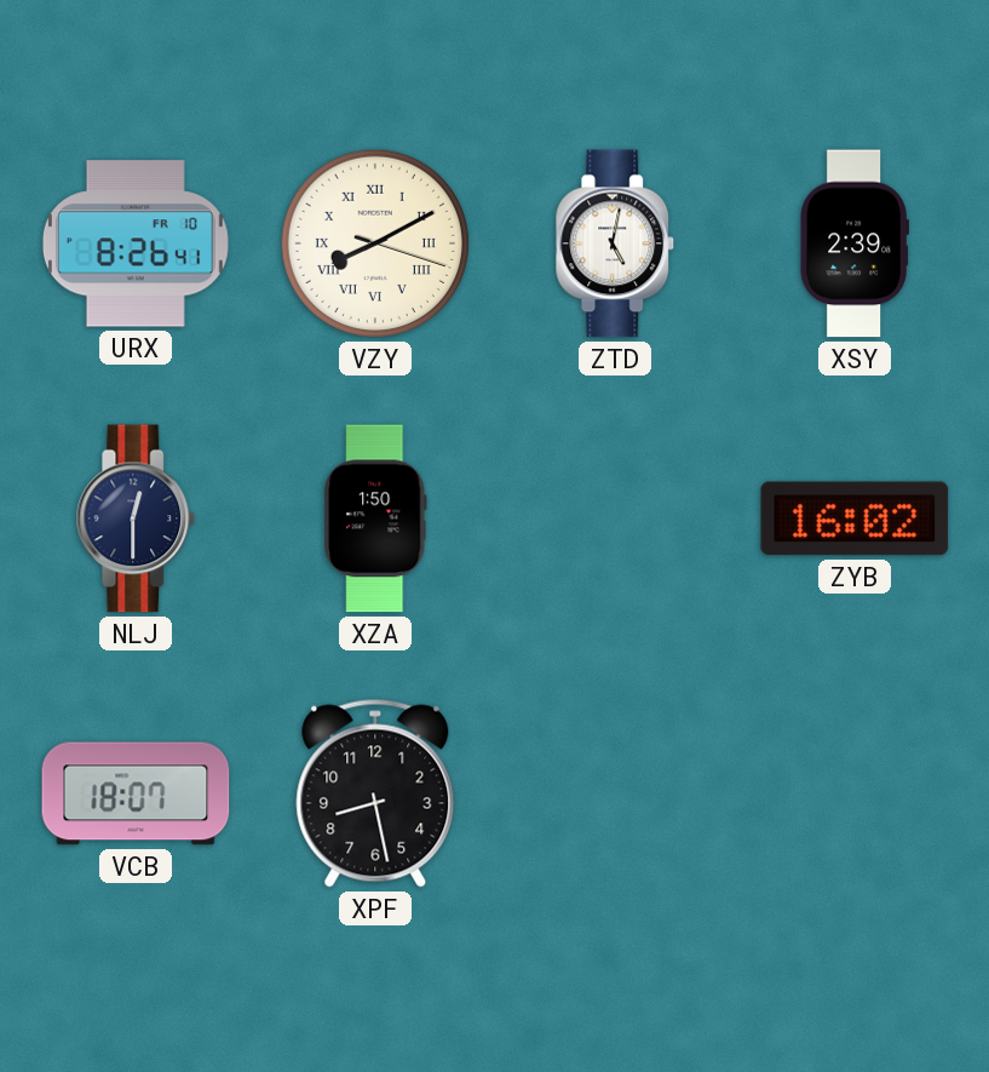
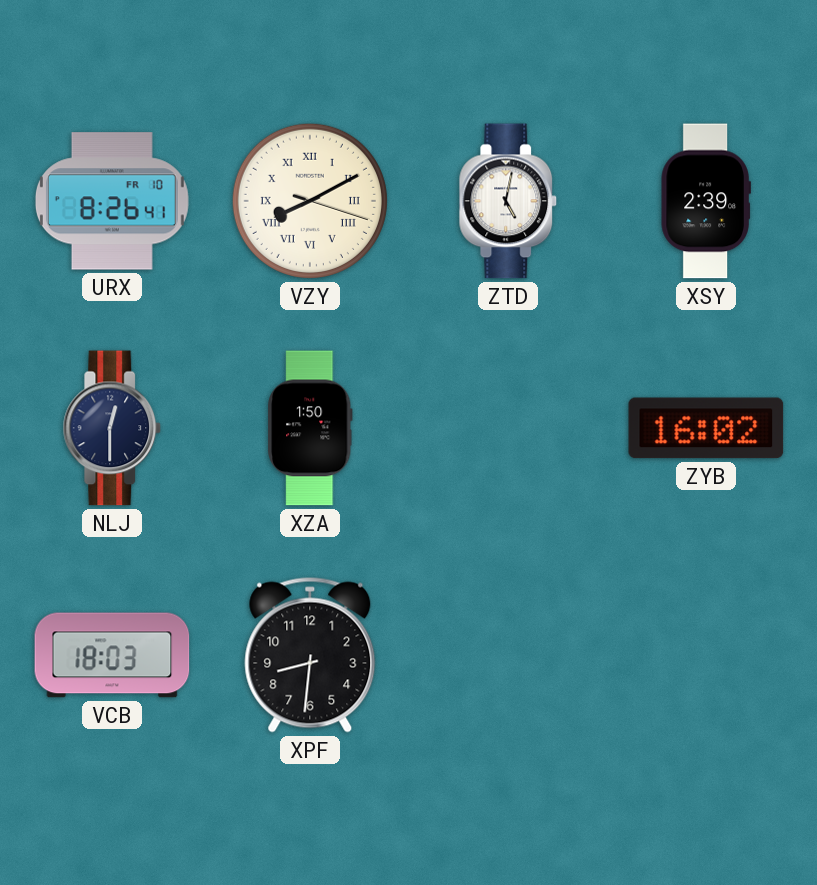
VCB: 18:07 -> 18:03 (112, 655)
XPF: 8:28 -> 8:31 (310, 655)
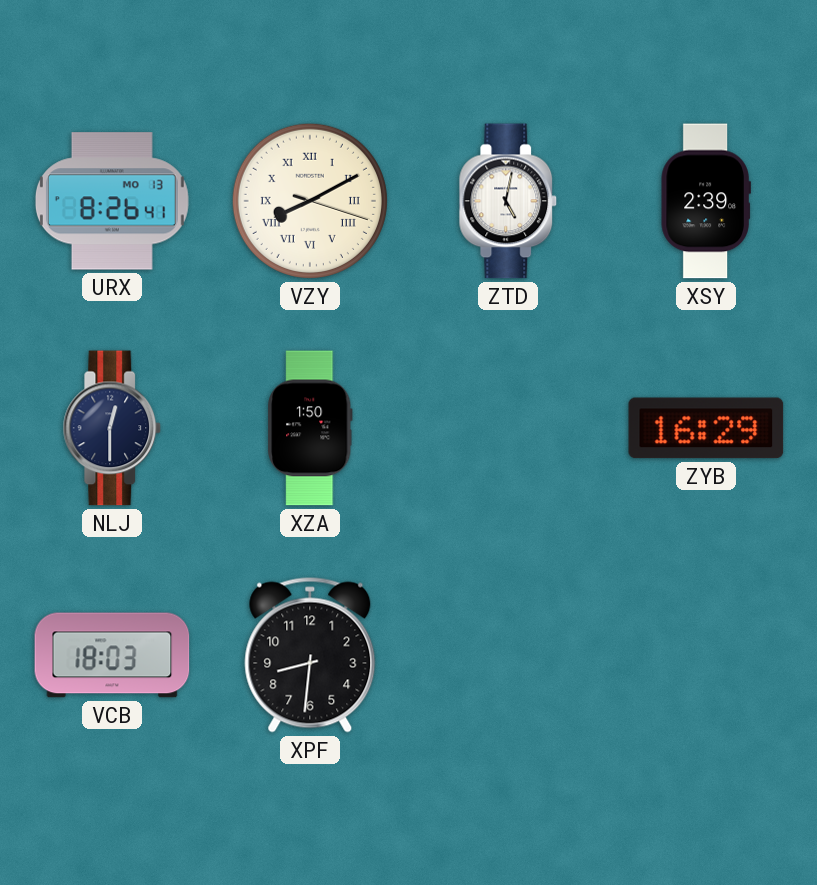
URX date: FR 10 -> MO 13 (112, 201)
ZYB: 16:02 -> 16:29 (706, 428)
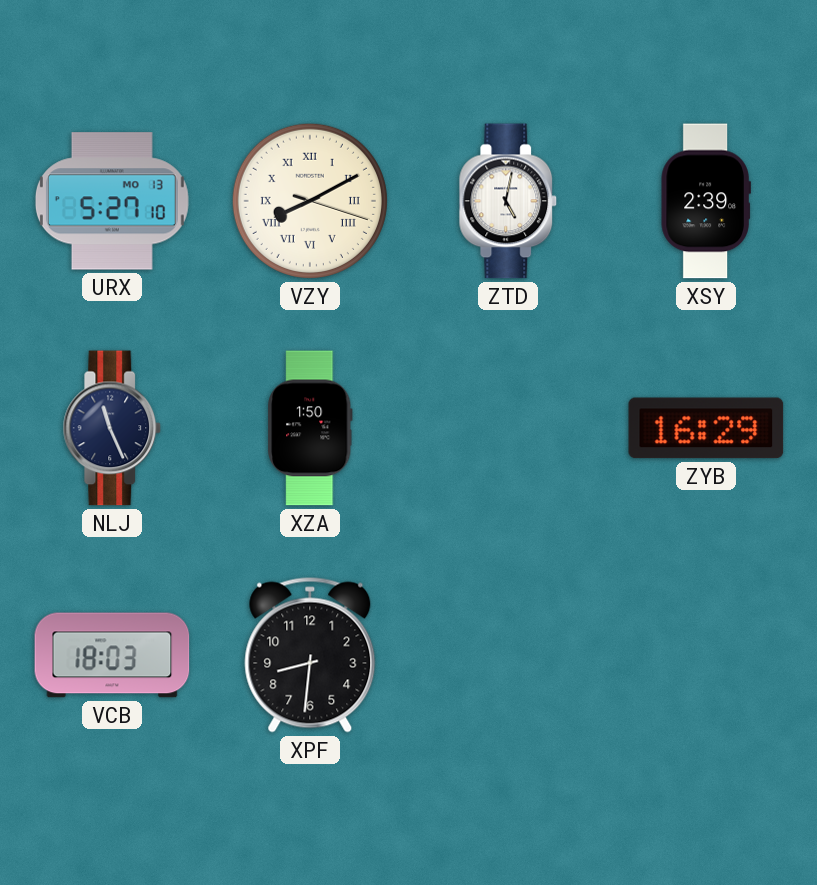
URX: 8:26 -> 5:27 (112, 201)
NLJ: 12:30 -> 11:26 (112, 428)
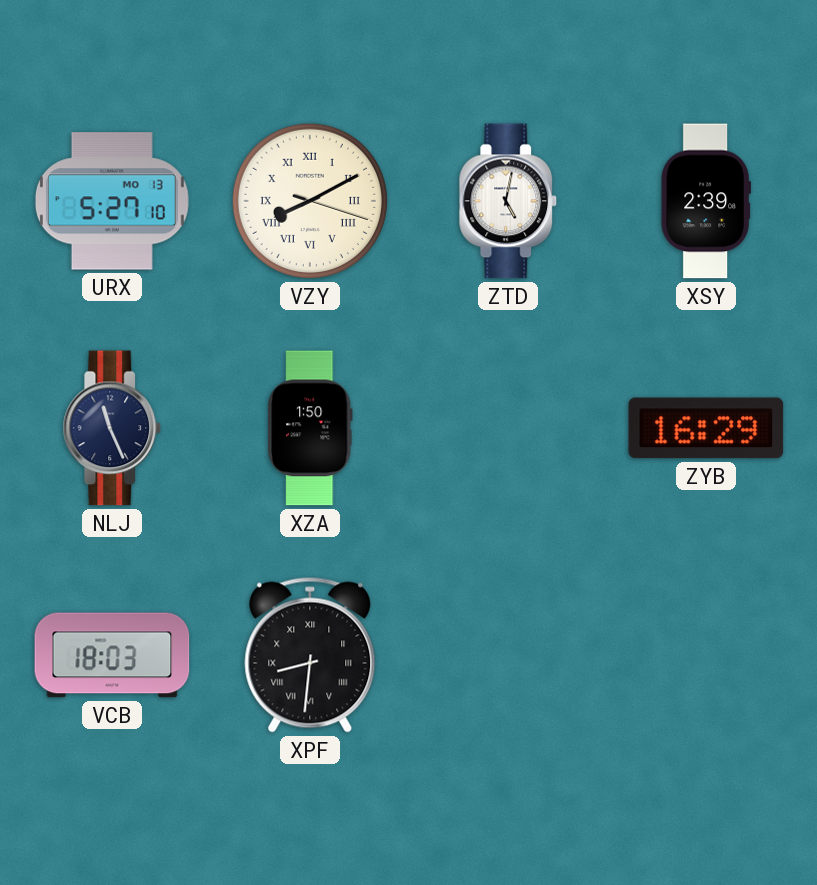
XPF numerals: Arabic -> Roman (310, 655)
